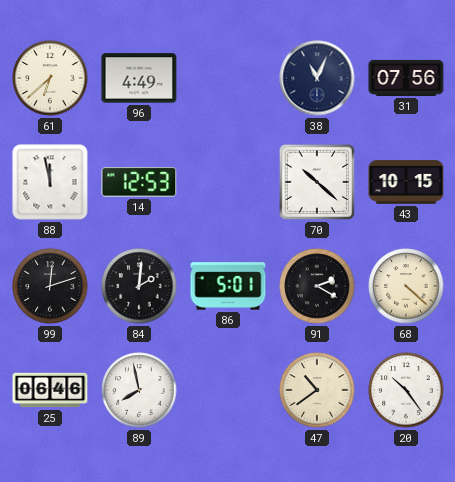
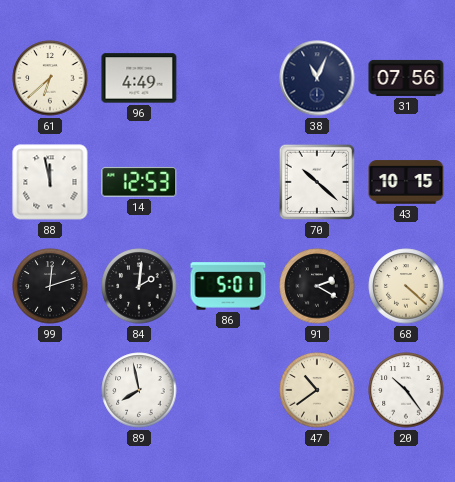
25: 06:46 -> none (50, 390)
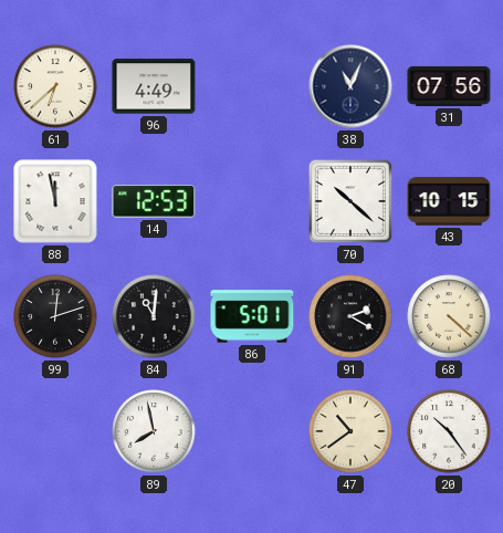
84: 2:01 -> 11:01 (154, 316)
